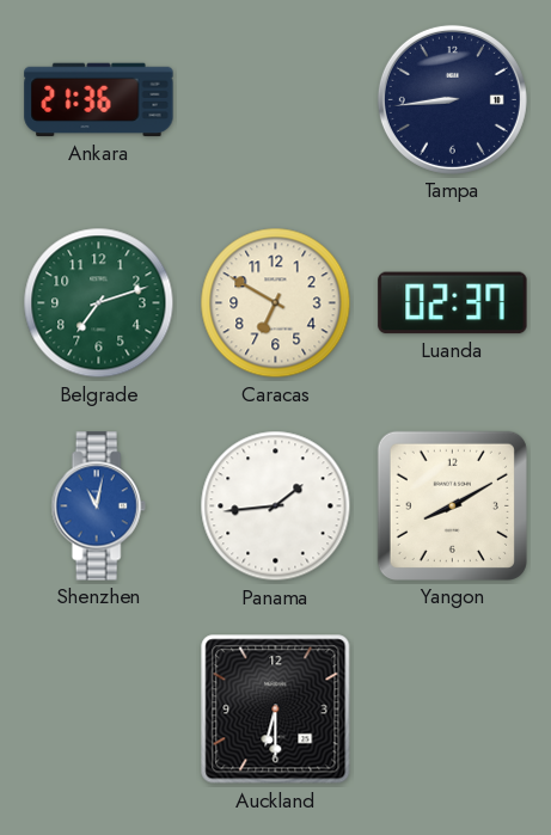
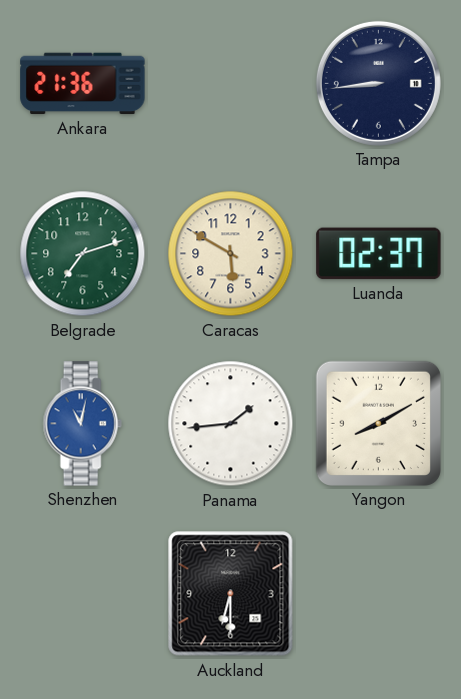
Caracas: 6:50 -> 5:50 (231, 254)
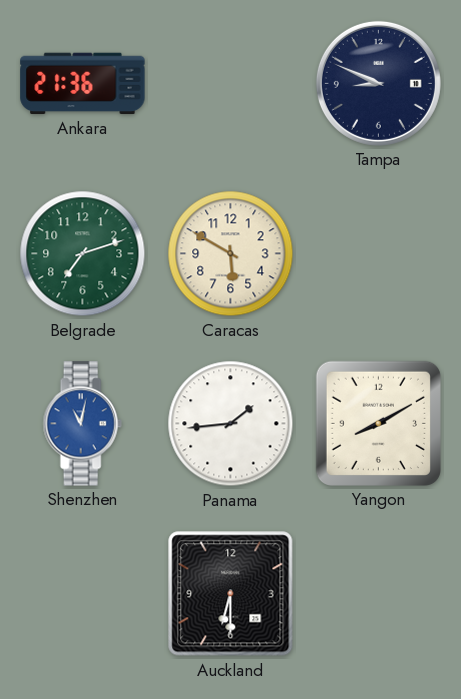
Tampa: 8:44 -> 8:49 (378, 83)
Luanda: 02:37 -> none (379, 254)
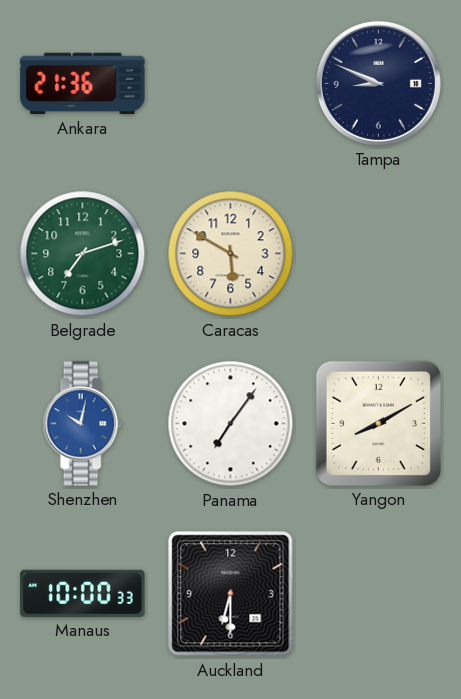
Shenzhen: 11:02 -> 10:02 (82, 424)
Panama: 1:44 -> 7:06 (231, 424)
Manaus: none -> 10:00 (83, 593)
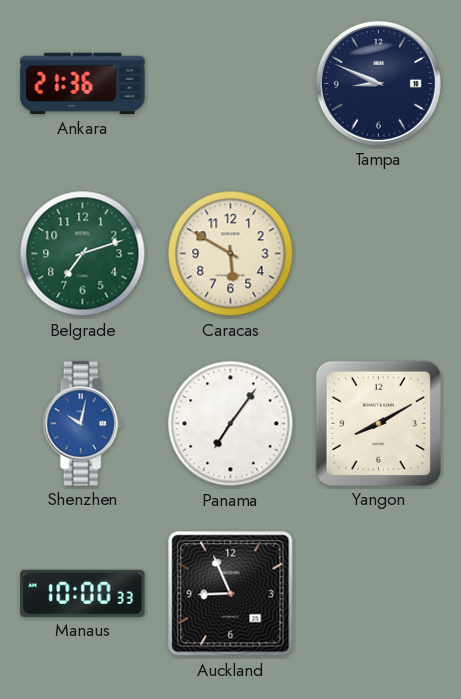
Auckland: 6:30 -> 8:56 (231, 594)
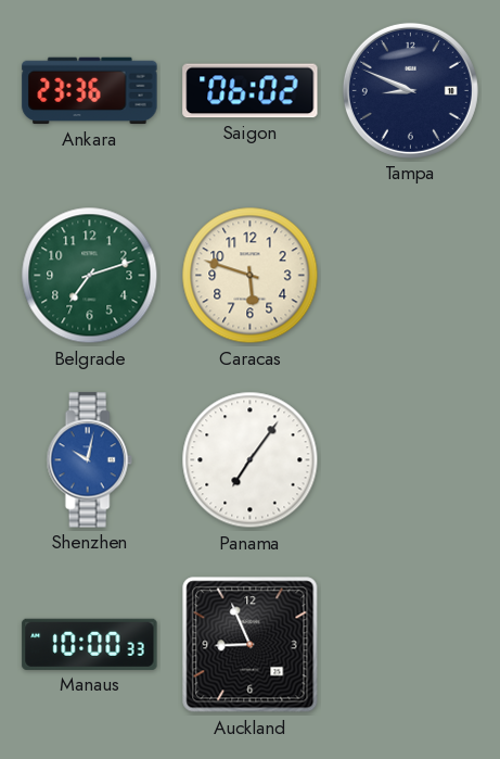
Ankara: 21:36 -> 23:36 (90, 91)
Saigon: none -> 06:02 (251, 91)
Caracas: 5:50 -> 5:48 (251, 276)
Yangon: 8:10 -> none (378, 423)
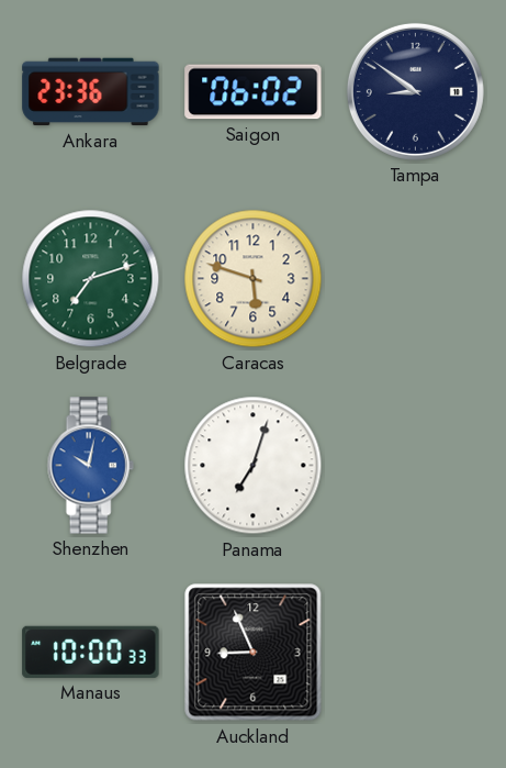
Tampa: 8:49 -> 8:51 (415, 91)
Panama: 7:06 -> 7:03 (254, 466)
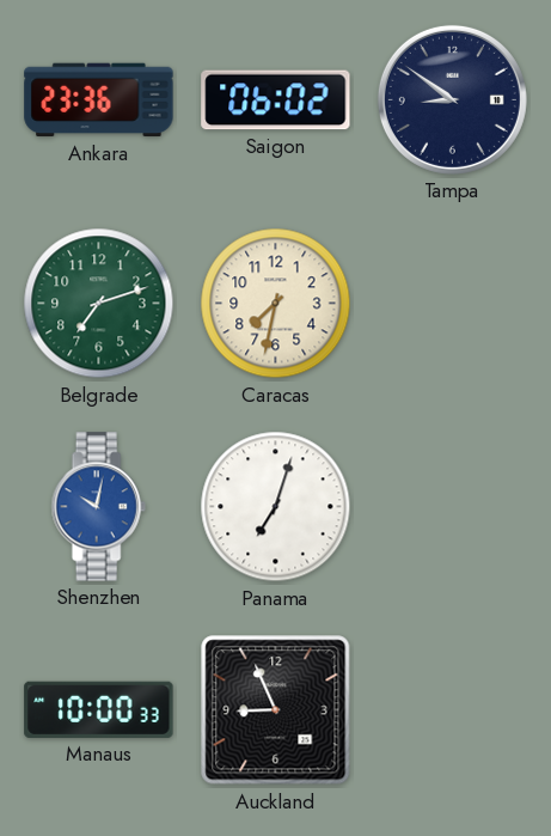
Caracas: 5:48 -> 7:32 (276, 304)
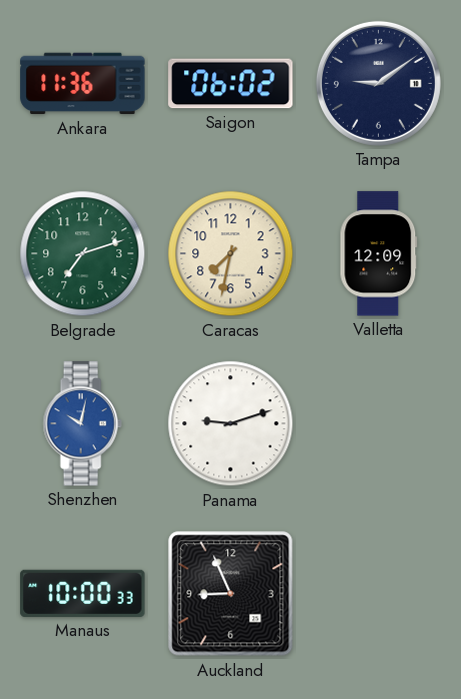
Ankara: 23:36 -> 11:36 (83, 84)
Tampa: 8:51 -> 9:09 (378, 83)
Valletta: none -> 12:09 (379, 254)
Panama: 7:03 -> 9:12 (231, 424)
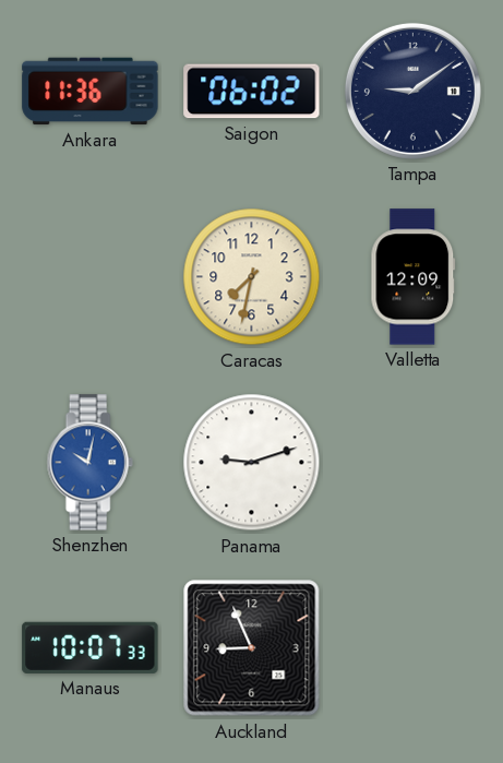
Belgrade: 7:12 -> none (83, 254)
Manaus: 10:00 -> 10:07 (91, 647)
